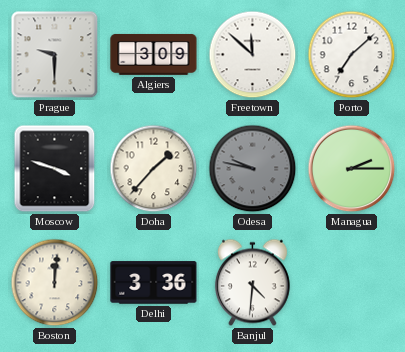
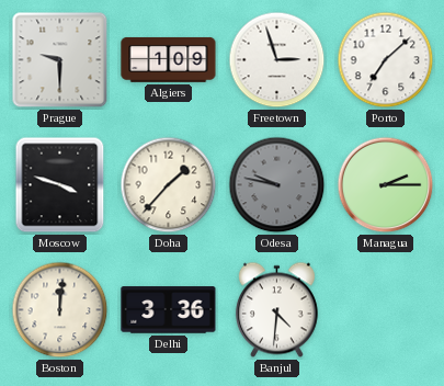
Algiers: 3:09 -> 1:09 (169, 59)
Freetown: 11:52 -> 2:57 (277, 60)
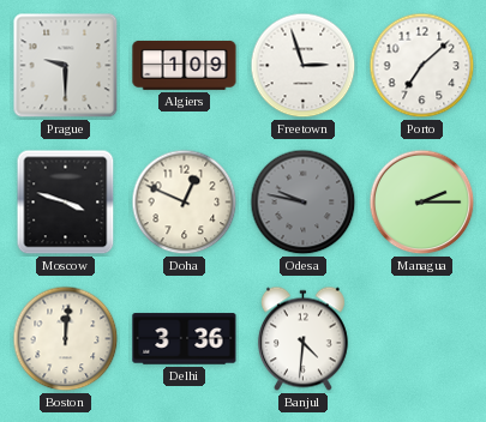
Doha: 1:37 -> 12:49 (185, 203)
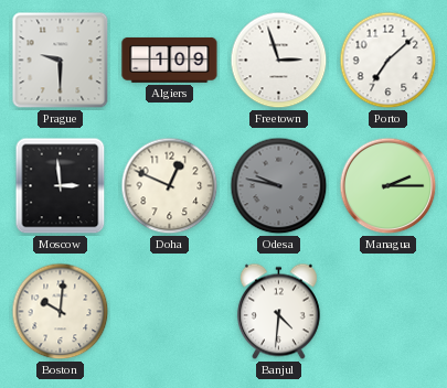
Moscow: 3:48 -> 2:59 (61, 186)
Boston: 12:01 -> 10:01 (61, 312)
Delhi: 3:36 -> none (185, 339)
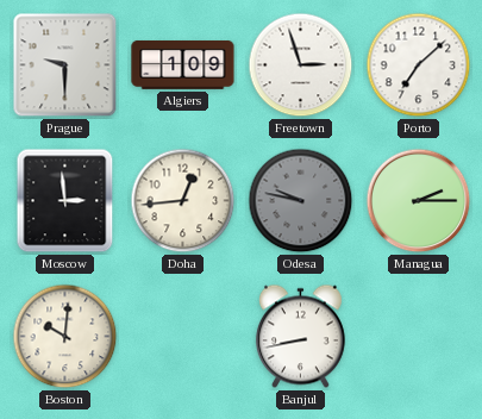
Doha: 12:49 -> 12:44 (183, 201)
Banjul: 4:31 -> 8:43 (300, 337)
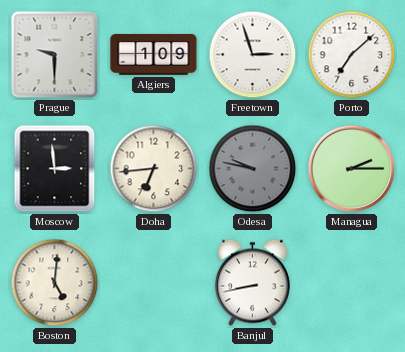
Doha: 12:44 -> 6:44 (154, 169)
Boston: 10:01 -> 5:01 (55, 283)
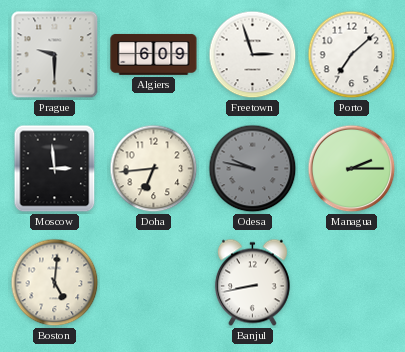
Algiers: 1:09 -> 6:09 (154, 54)
